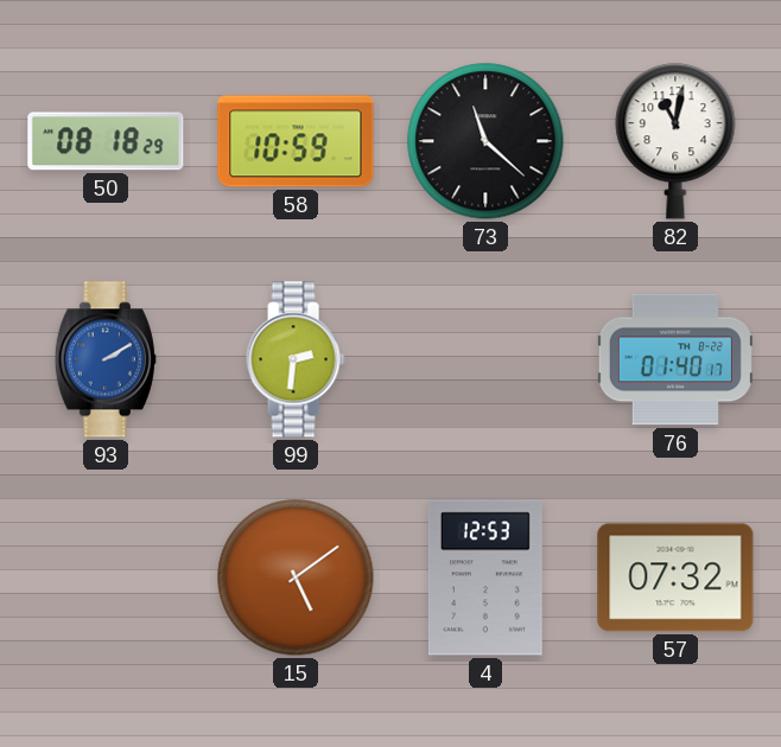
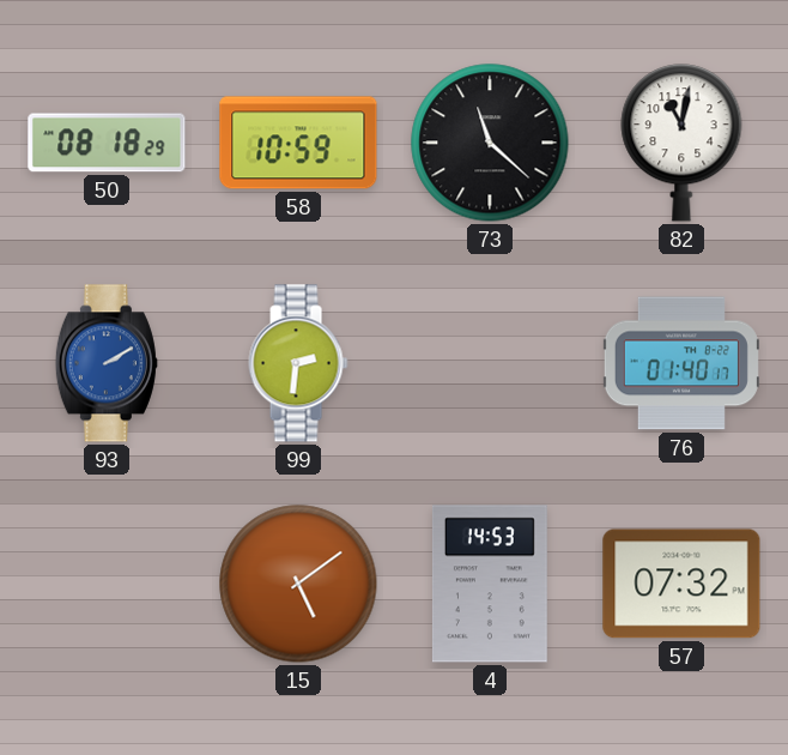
4: 12:53 -> 14:53 (490, 584)
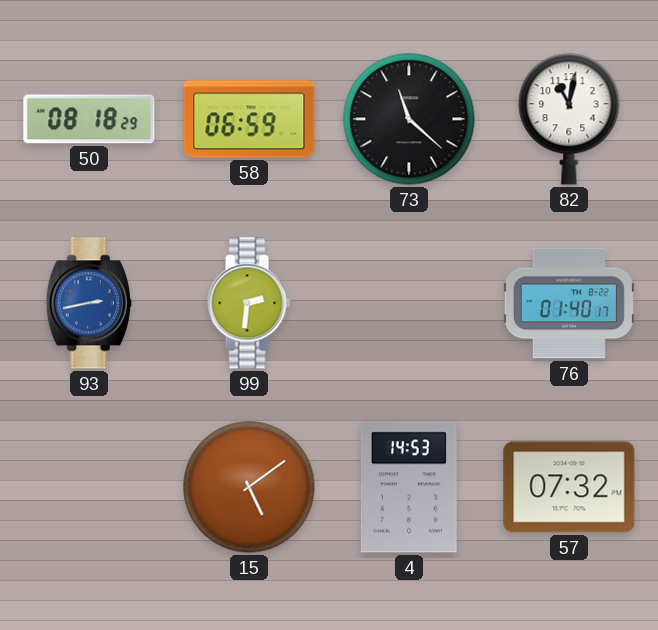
58: 10:59 -> 06:59 (249, 119)
93: 2:10 -> 2:43 (89, 303)
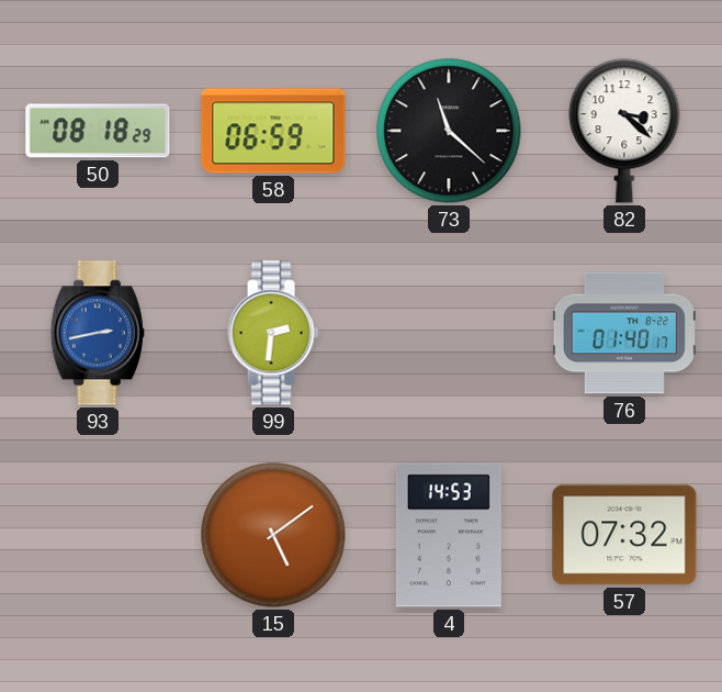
82: 11:02 -> 3:22 (624, 131)
